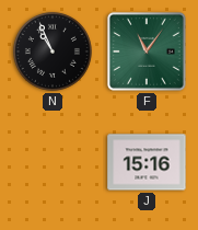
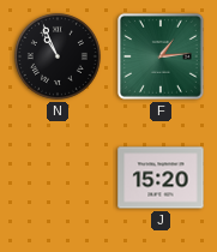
F: 11:06 -> 1:14 (161, 56)
J: 15:16 -> 15:20 (161, 178)
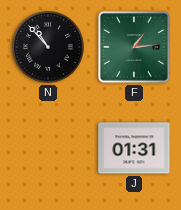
N: 10:56 -> 10:53 (48, 47)
J: 15:20 -> 01:31 (134, 148)
